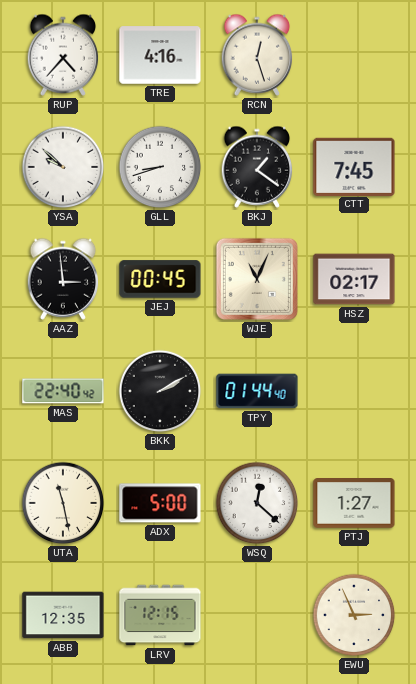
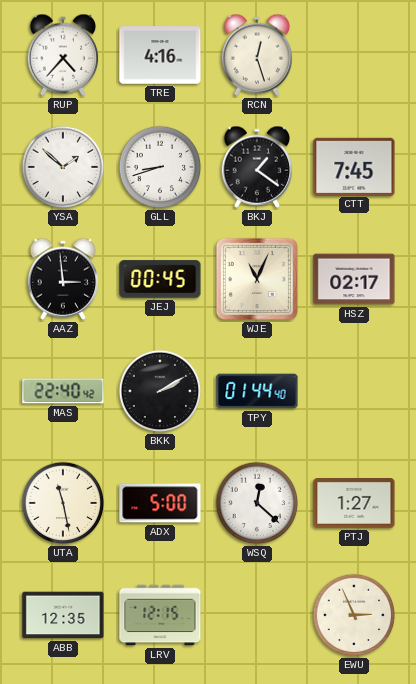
YSA: 9:52 -> 1:52 (63, 167)
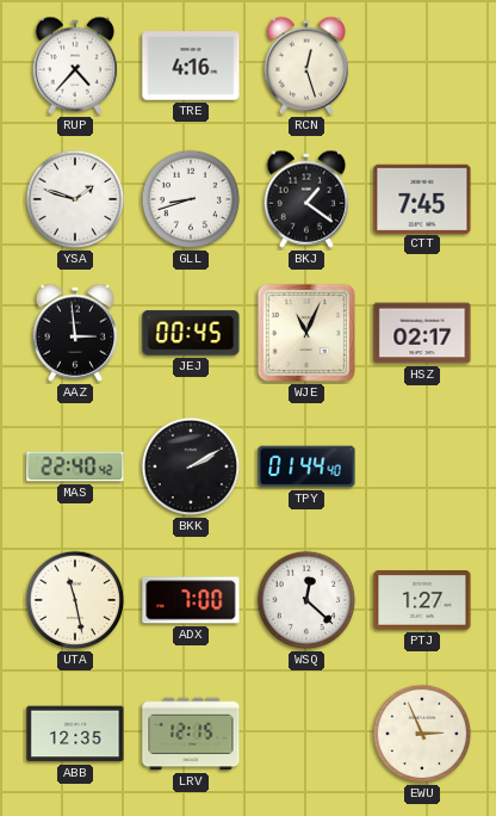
YSA: 1:52 -> 1:48 (75, 199)
ADX: 5:00 -> 7:00 (191, 600)
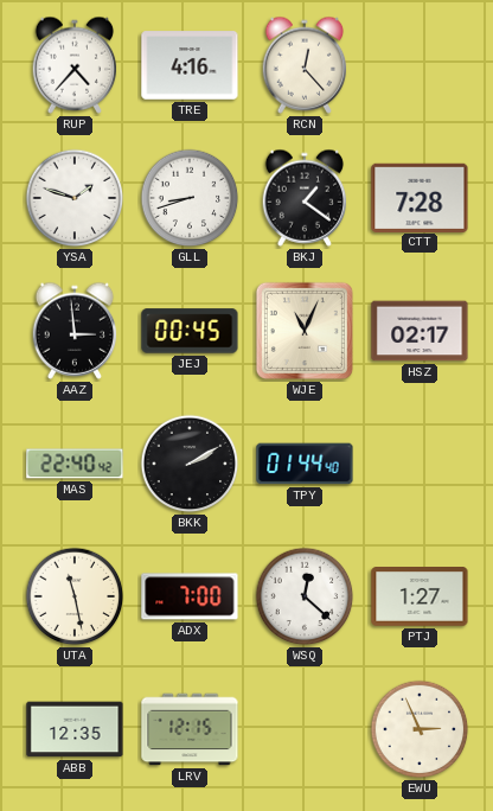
RCN: 12:27 -> 12:23 (305, 65)
CTT: 7:45 -> 7:28 (420, 197)
